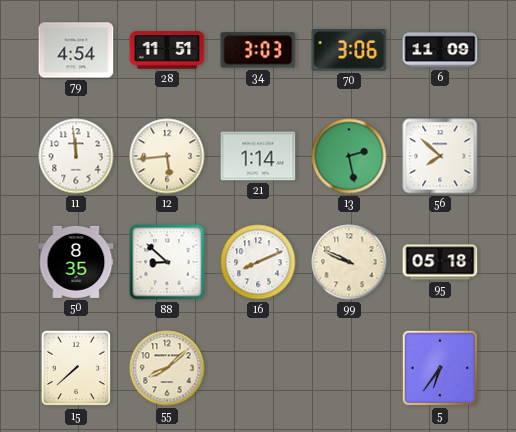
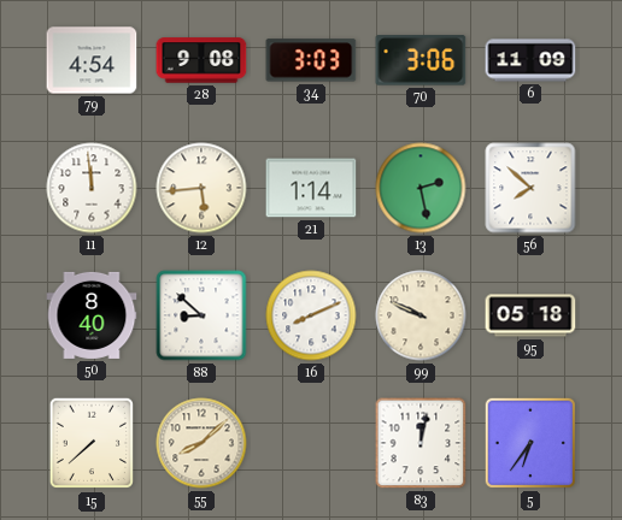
28: 11:51 -> 9:08 (201, 60)
50: 8:35 -> 8:40 (92, 315)
83: none -> 12:02 (421, 443)
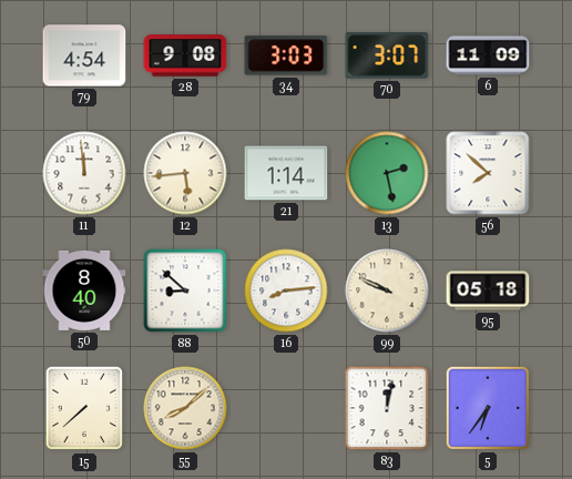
70: 3:06 -> 3:07 (387, 55)
16: 8:11 -> 8:14 (286, 291)
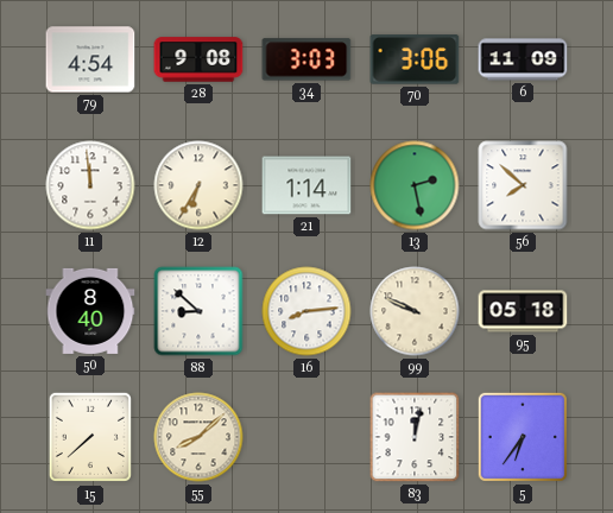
70: 3:07 -> 3:06 (415, 59)
12: 5:44 -> 6:35 (198, 185)
